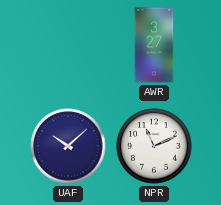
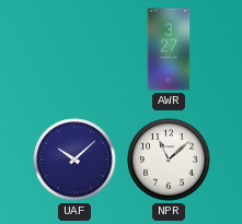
NPR: 11:11 -> 11:08 (169, 160)
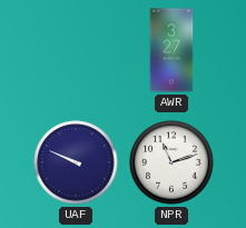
UAF: 10:08 -> 9:49 (76, 162)
NPR: 11:08 -> 11:12 (171, 162)
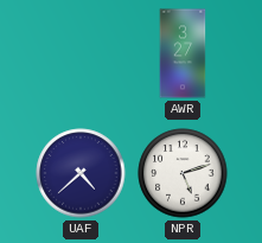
UAF: 9:49 -> 4:38 (81, 173)
NPR: 11:12 -> 5:12 (183, 173)
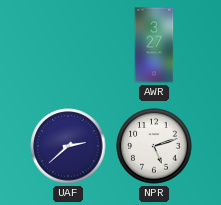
UAF: 4:38 -> 2:38 (68, 146)
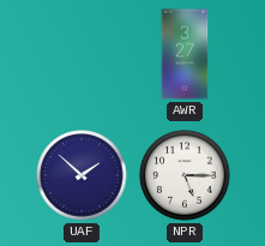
UAF: 2:38 -> 1:52 (82, 175)
NPR: 5:12 -> 5:15 (185, 175)
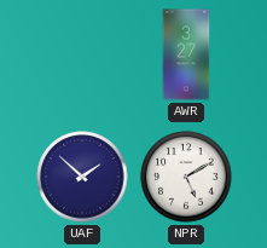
NPR: 5:15 -> 5:10 (186, 177)
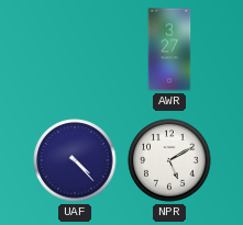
UAF: 1:52 -> 4:23 (75, 160)
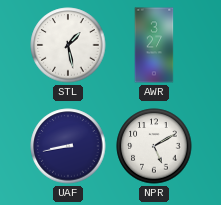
STL: none -> 1:28 (68, 45)
UAF: 4:23 -> 8:43 (68, 146)
